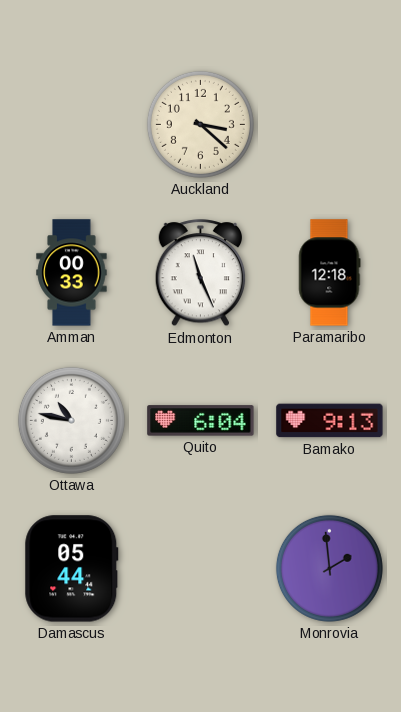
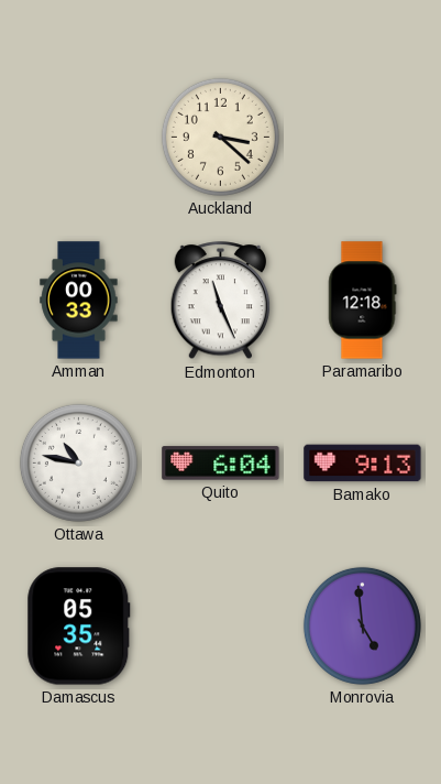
Damascus: 05:44 -> 05:35 (79, 627)
Monrovia: 1:59 -> 4:59 (362, 625)
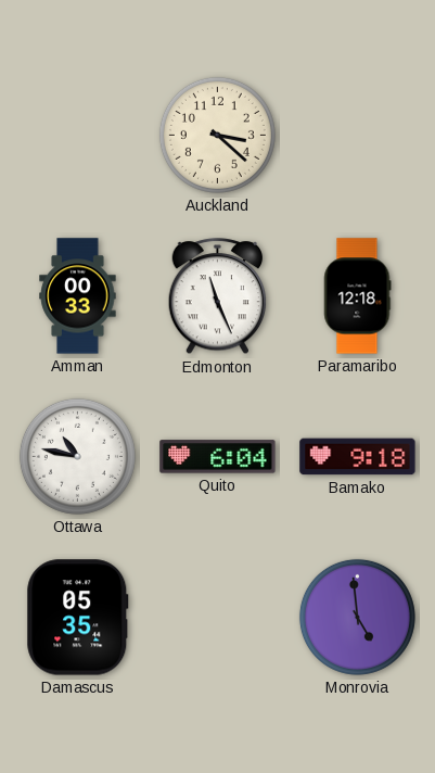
Bamako: 9:13 -> 9:18 (358, 457)
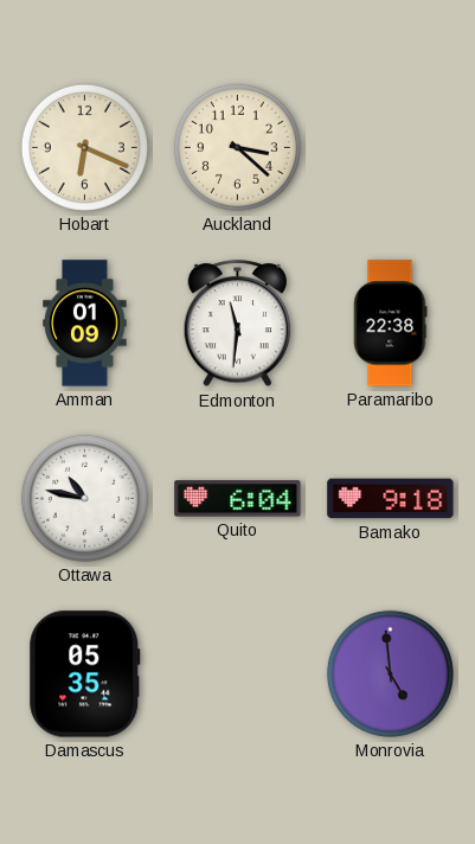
Hobart: none -> 6:19 (84, 147)
Amman: 00:33 -> 01:09 (85, 324)
Edmonton: 11:26 -> 11:31 (238, 324)
Paramaribo: 12:18 -> 22:38 (391, 324)
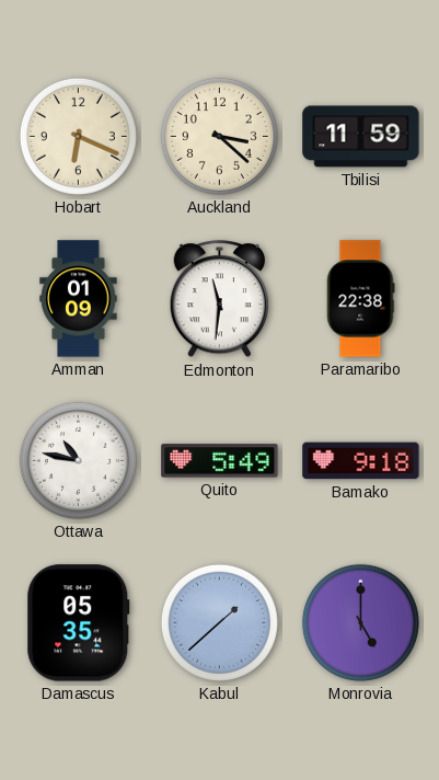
Tbilisi: none -> 11:59 (361, 137)
Quito: 6:04 -> 5:49 (220, 461)
Kabul: none -> 1:38 (219, 622)
Monrovia: 4:59 -> 5:00 (360, 622)
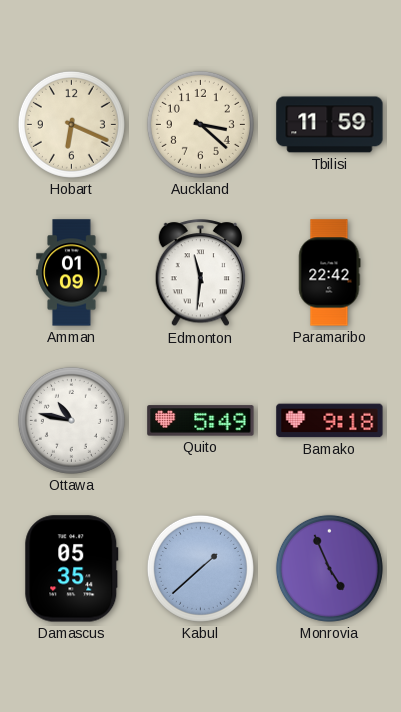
Paramaribo: 22:38 -> 22:42 (330, 273)
Monrovia: 5:00 -> 4:56 (329, 568)
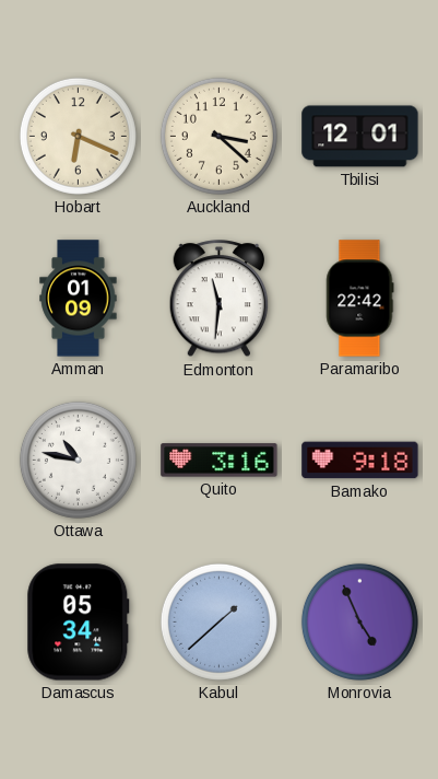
Tbilisi: 11:59 -> 12:01 (360, 137)
Quito: 5:49 -> 3:16 (220, 461)
Damascus: 05:35 -> 05:34 (79, 623)
